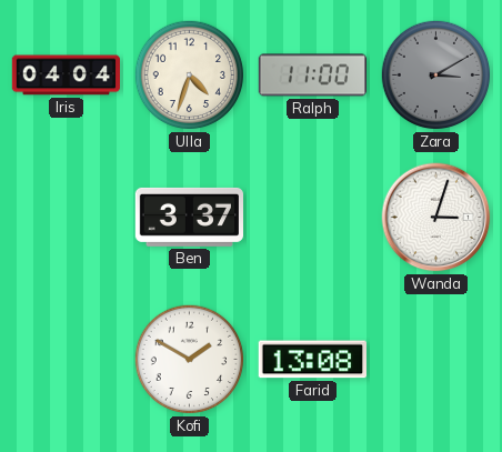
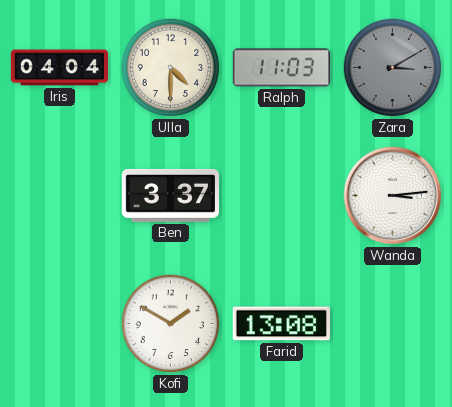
Ulla: 4:33 -> 4:30 (171, 68)
Ralph: 11:00 -> 11:03 (281, 68)
Wanda: 3:03 -> 3:14 (393, 196)
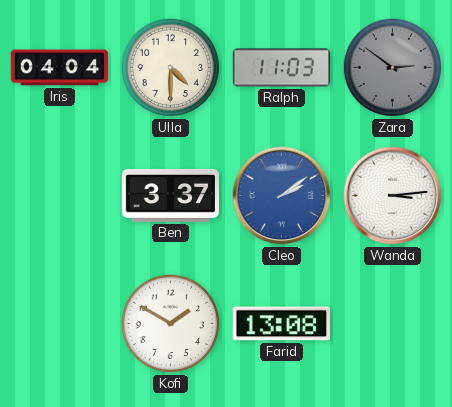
Zara: 3:10 -> 2:51 (393, 68)
Cleo: none -> 2:09 (282, 196)
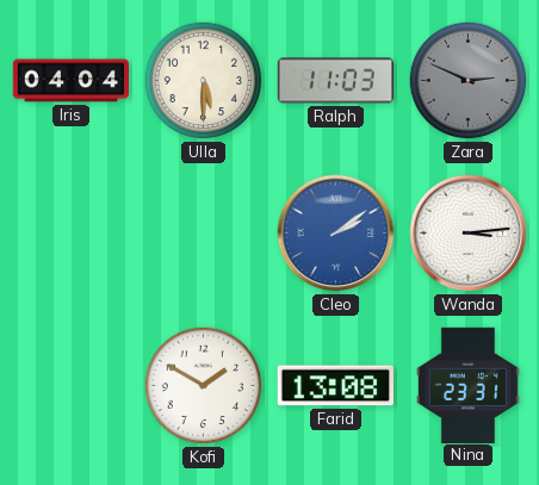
Ulla: 4:30 -> 5:30 (204, 81)
Zara: 2:51 -> 2:49 (469, 81)
Ben: 3:37 -> none (170, 195)
Nina: none -> 23:31 (467, 385)
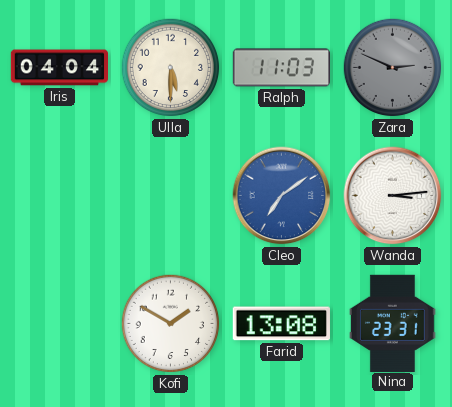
Cleo: 2:09 -> 7:09 (282, 196)
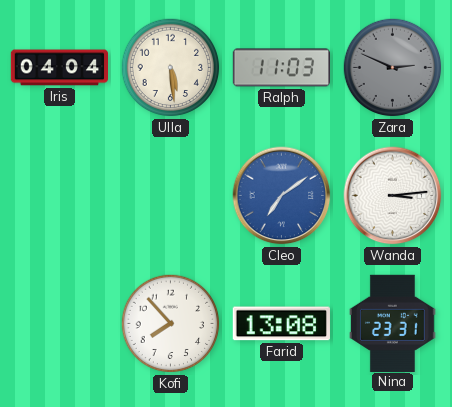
Ulla: 5:30 -> 5:29 (171, 68)
Kofi: 1:50 -> 7:53 (171, 324)
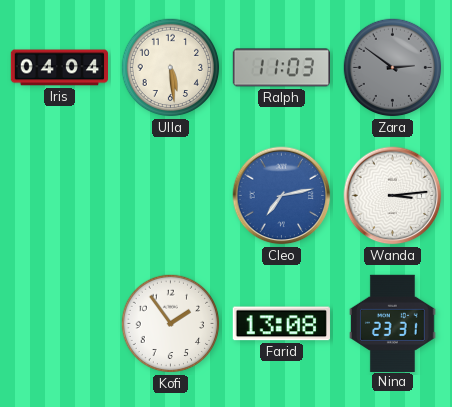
Zara: 2:49 -> 2:51 (393, 68)
Cleo: 7:09 -> 7:13 (282, 196)
Kofi: 7:53 -> 1:54 (171, 324)
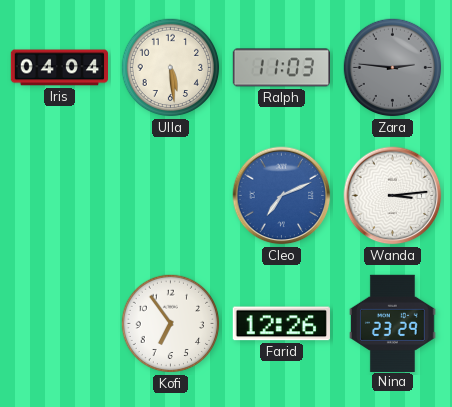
Zara: 2:51 -> 2:46 (393, 68)
Cleo: 7:13 -> 7:11 (282, 196)
Kofi: 1:54 -> 6:54 (171, 324)
Farid: 13:08 -> 12:26 (281, 324)
Nina: 23:31 -> 23:29 (392, 323)
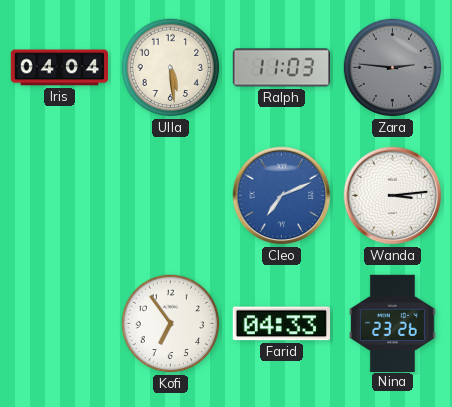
Farid: 12:26 -> 04:33 (281, 324)
Nina: 23:29 -> 23:26 (392, 323)
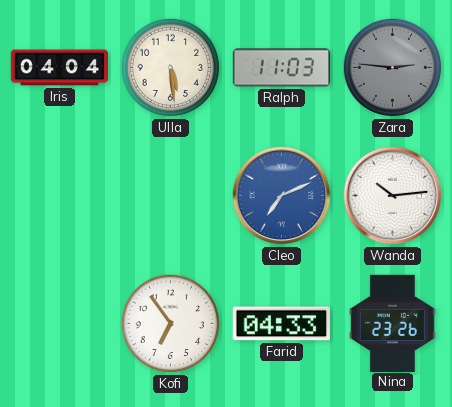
Wanda: 3:14 -> 10:14 (393, 196)
